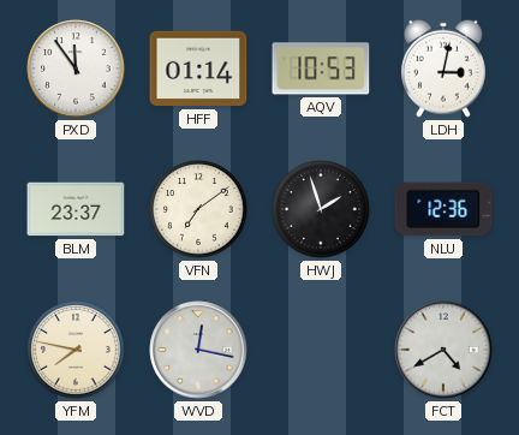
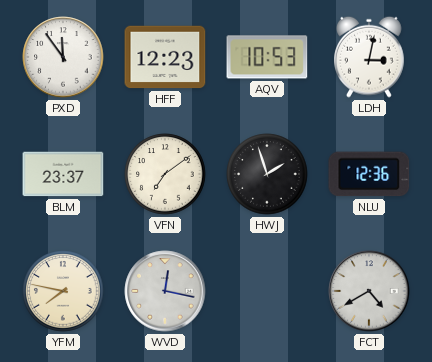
HFF: 01:14 -> 12:23 (165, 57)
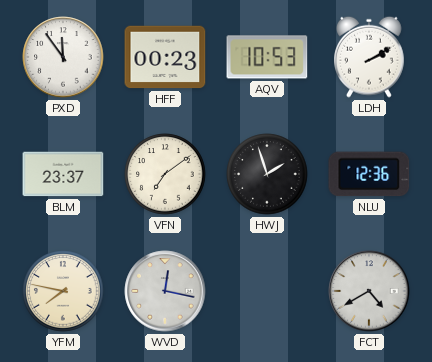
HFF: 12:23 -> 00:23 (165, 57)
LDH: 3:02 -> 2:10 (370, 57)
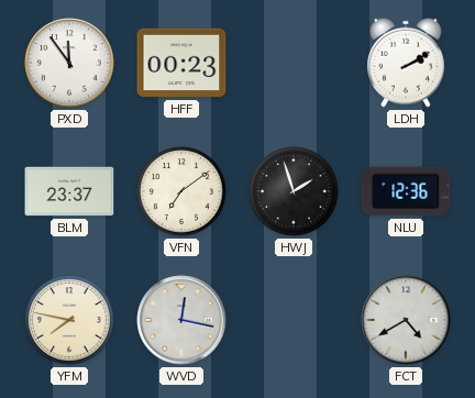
AQV: 10:53 -> none (267, 57)
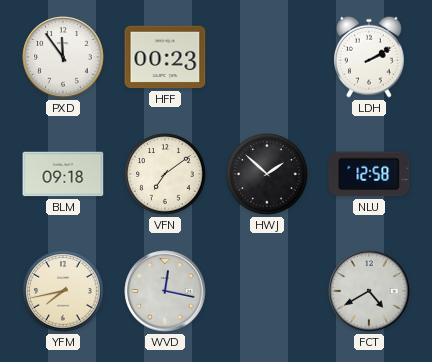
BLM: 23:37 -> 09:18 (63, 174)
HWJ: 1:57 -> 1:52 (267, 174)
NLU: 12:36 -> 12:58 (369, 174)
YFM: 7:47 -> 7:43 (63, 291)
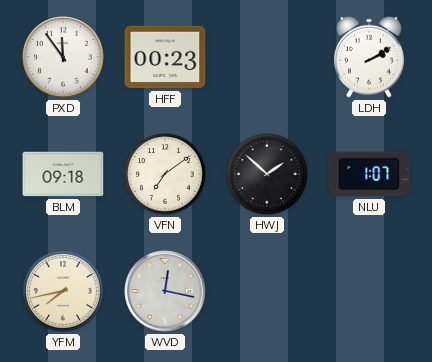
NLU: 12:58 -> 1:07 (369, 174)
FCT: 4:40 -> none (369, 291)
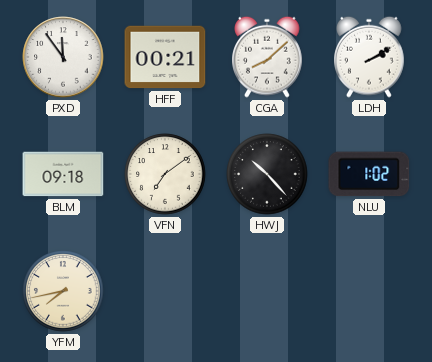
HFF: 00:23 -> 00:21 (165, 57)
CGA: none -> 8:08 (268, 57)
HWJ: 1:52 -> 10:23 (267, 174)
NLU: 1:07 -> 1:02 (369, 174)
WVD: 12:17 -> none (165, 291)
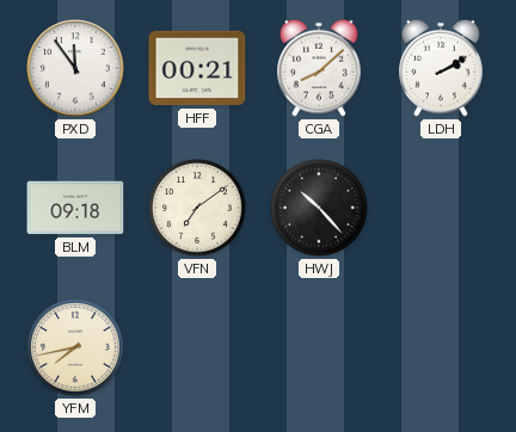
NLU: 1:02 -> none (369, 174)
